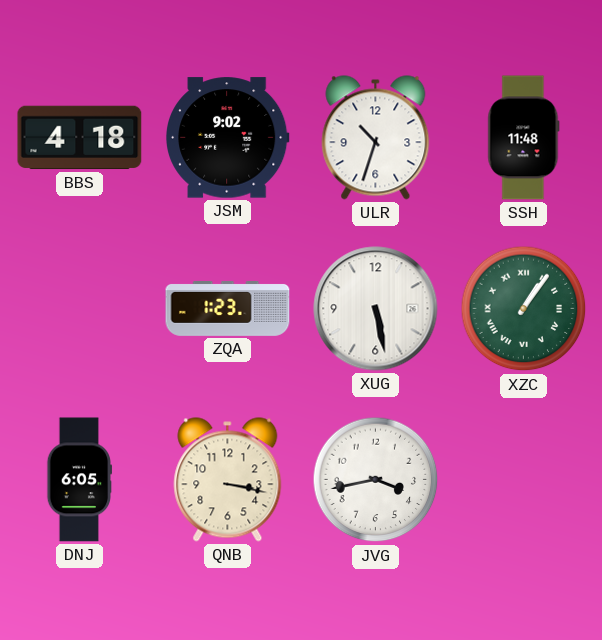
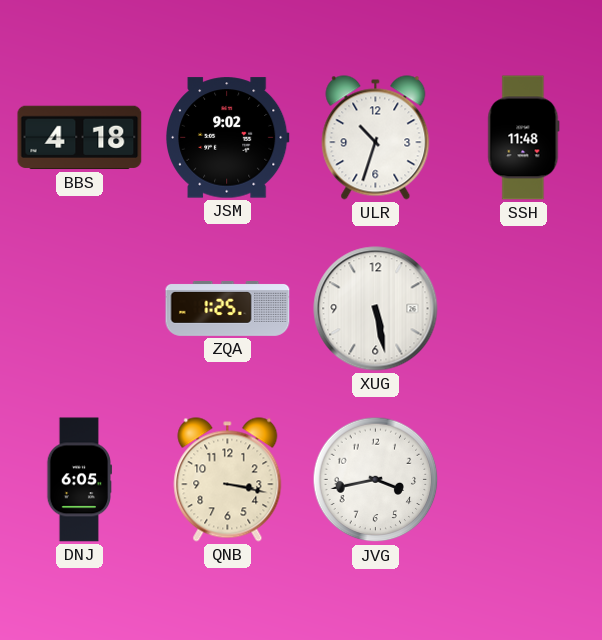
ZQA: 1:23 -> 1:25 (228, 309)
XZC: 1:06 -> none (524, 309)
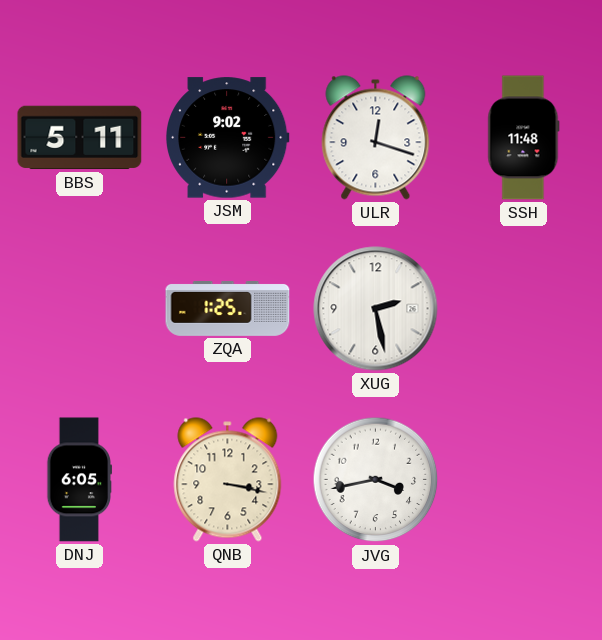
BBS: 4:18 -> 5:11 (80, 138)
ULR: 10:33 -> 12:18 (376, 138)
XUG: 5:28 -> 2:28 (376, 309)
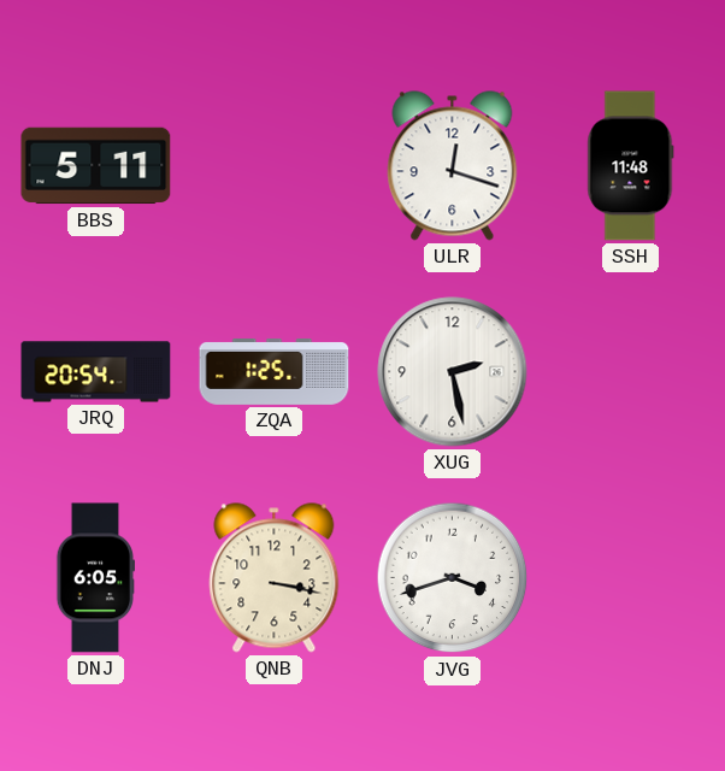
JSM: 9:02 -> none (228, 138)
JRQ: none -> 20:54 (96, 372)
JVG: 3:43 -> 3:42 (453, 578)
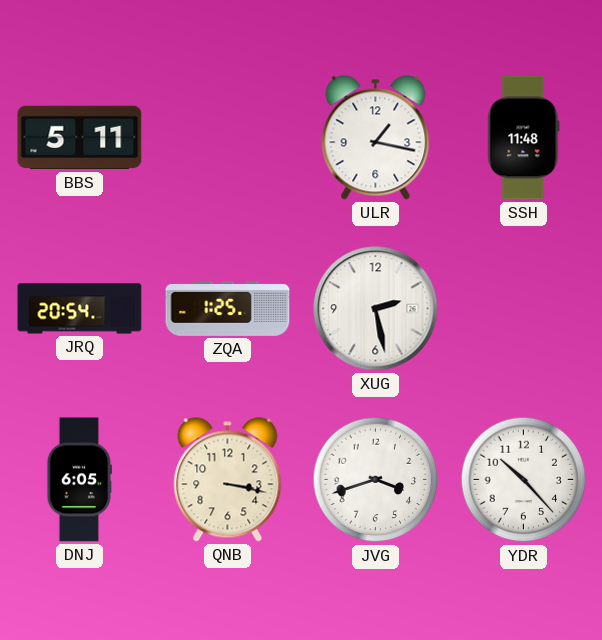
ULR: 12:18 -> 1:17 (376, 138)
YDR: none -> 10:23 (524, 480)
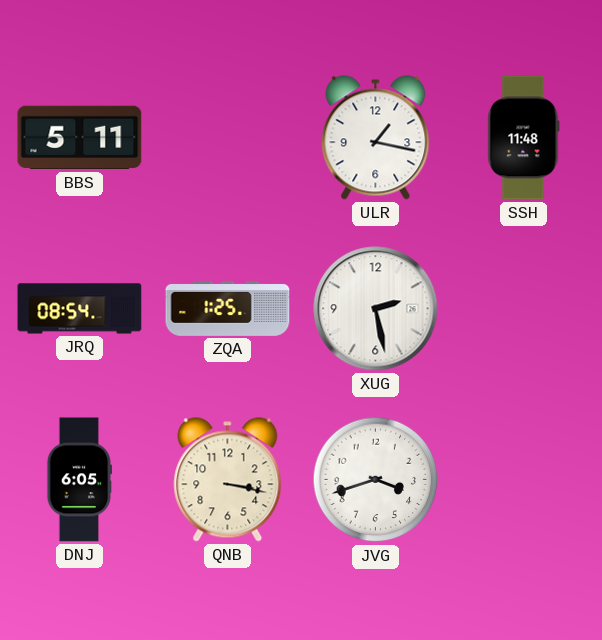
JRQ: 20:54 -> 08:54 (80, 309)
YDR: 10:23 -> none (524, 480)
